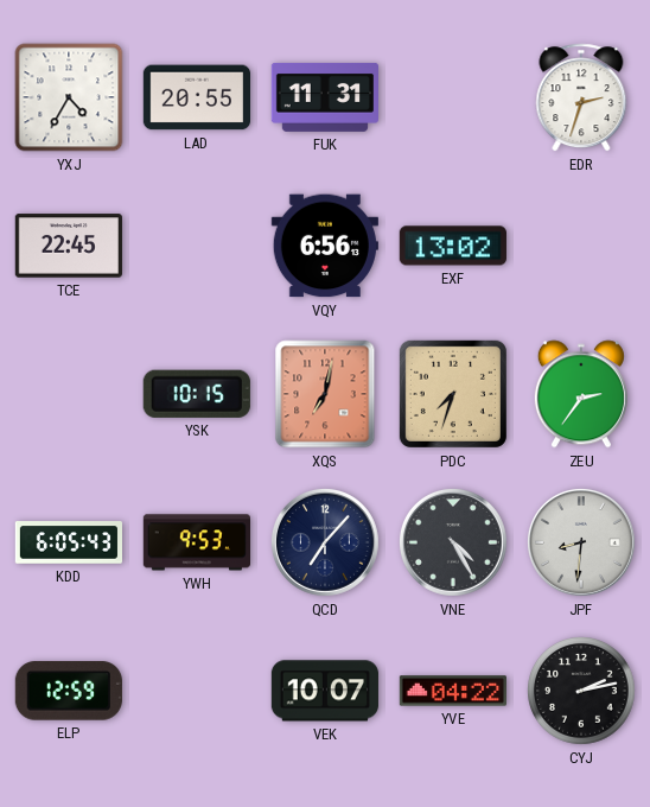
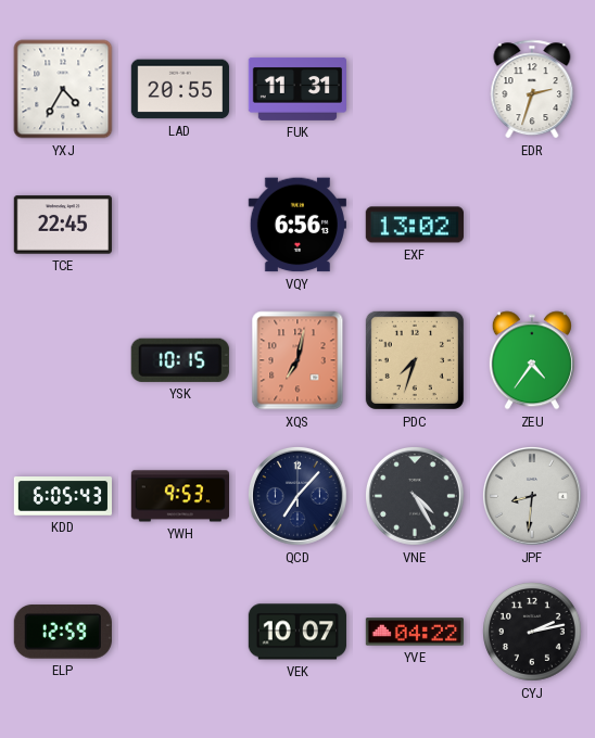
ZEU: 2:36 -> 4:36 (532, 360)
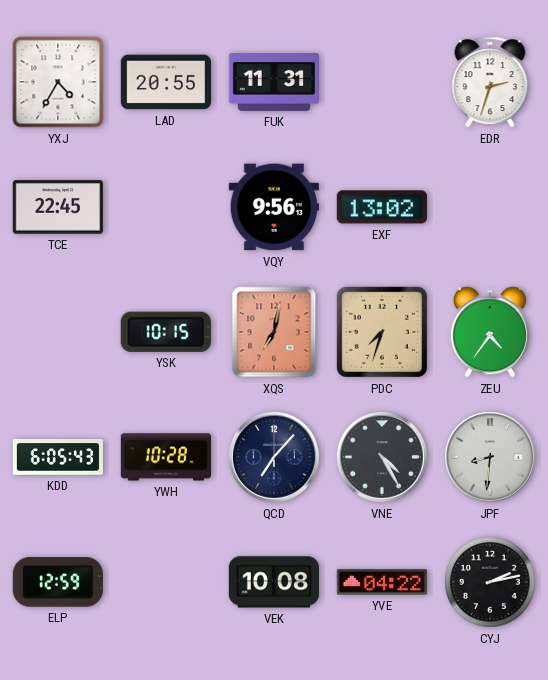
VQY: 6:56 -> 9:56 (274, 207)
YWH: 9:53 -> 10:28 (165, 457)
VEK: 10:07 -> 10:08 (273, 582)
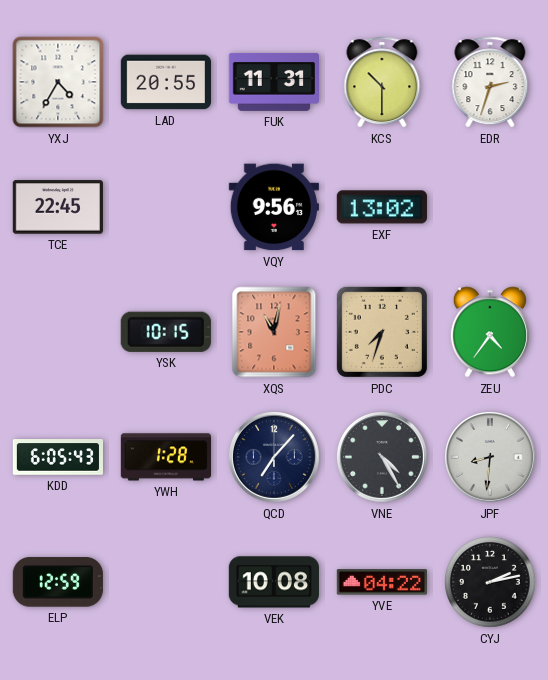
KCS: none -> 10:30 (382, 82)
XQS: 7:02 -> 11:02 (274, 332)
YWH: 10:28 -> 1:28 (165, 457)
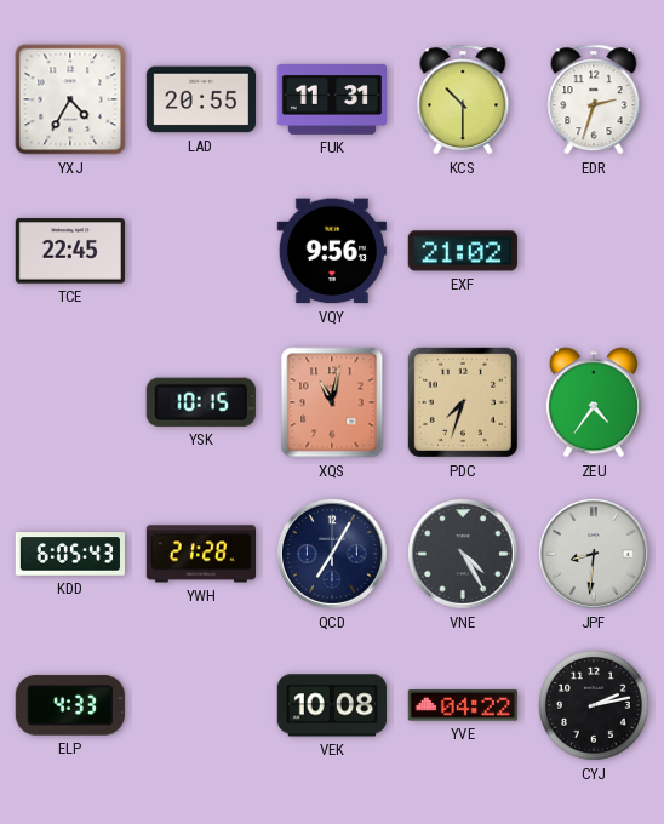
EXF: 13:02 -> 21:02 (463, 251)
YWH: 1:28 -> 21:28 (200, 554)
QCD: 7:07 -> 7:05 (333, 555)
ELP: 12:59 -> 4:33 (70, 705)
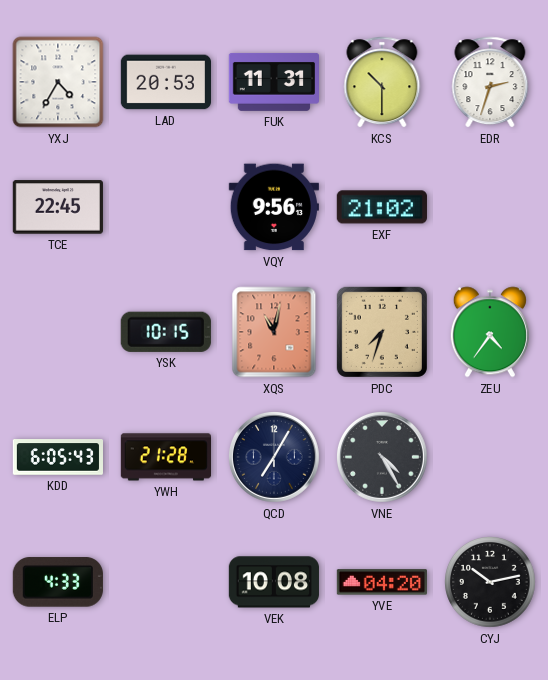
LAD: 20:55 -> 20:53 (165, 82)
JPF: 8:31 -> none (595, 555)
YVE: 04:22 -> 04:20 (381, 582)
CYJ: 2:13 -> 10:13 (491, 583)
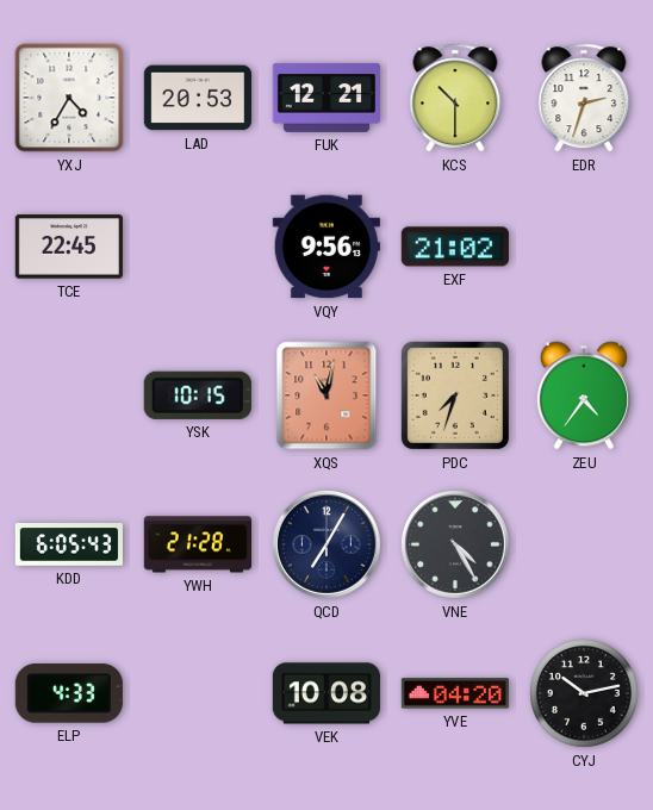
FUK: 11:31 -> 12:21 (325, 98)
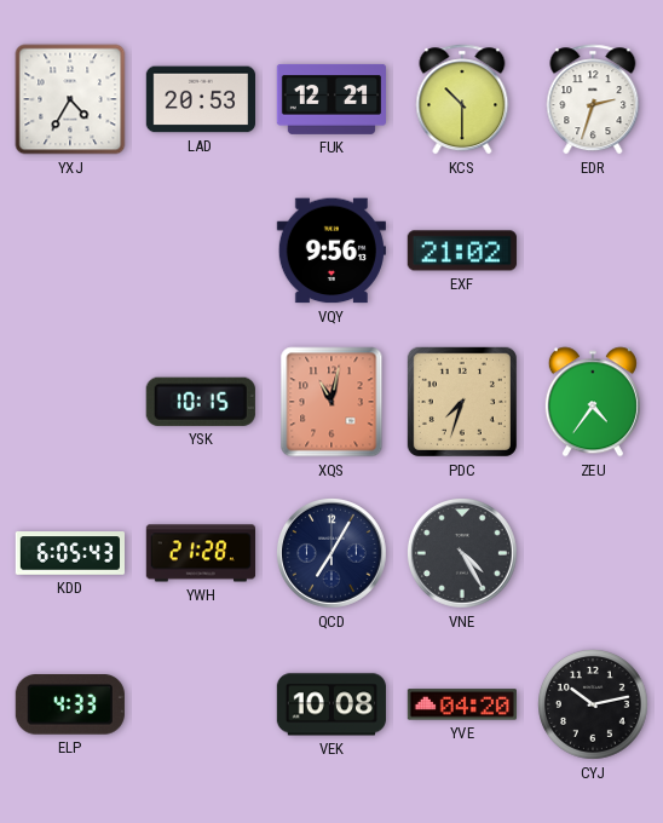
TCE: 22:45 -> none (69, 247)
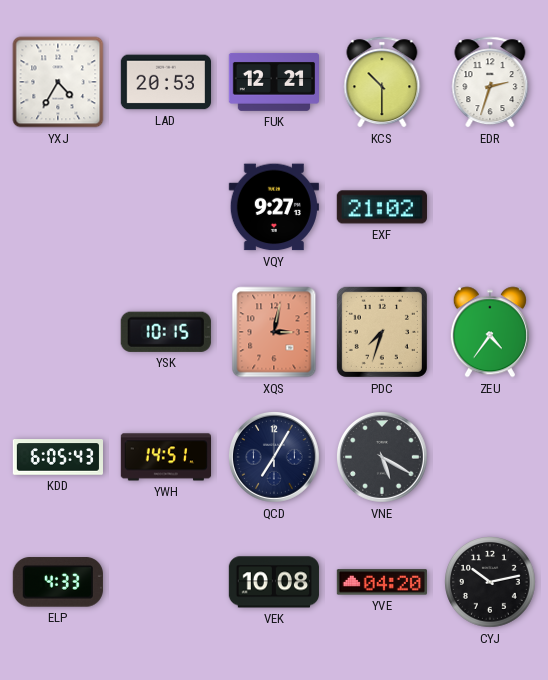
VQY: 9:56 -> 9:27 (274, 207)
XQS: 11:02 -> 3:02 (274, 332)
YWH: 21:28 -> 14:51 (165, 457)
VNE: 4:25 -> 5:20 (383, 458)
